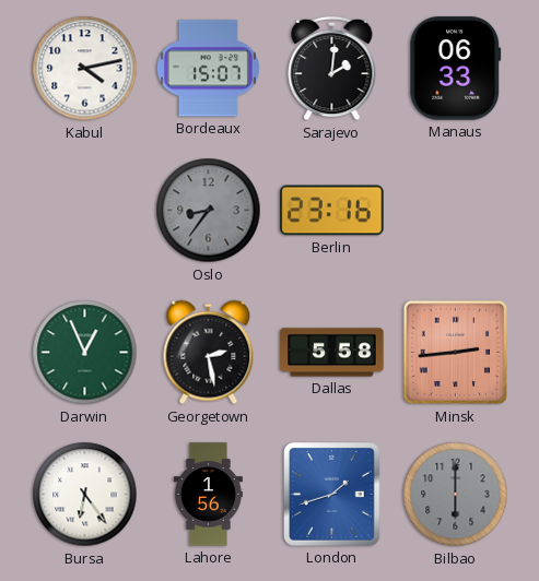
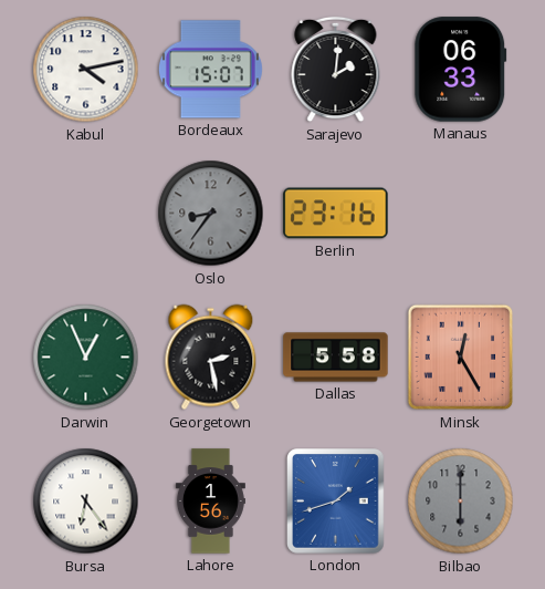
Minsk: 2:44 -> 12:25 (461, 358)
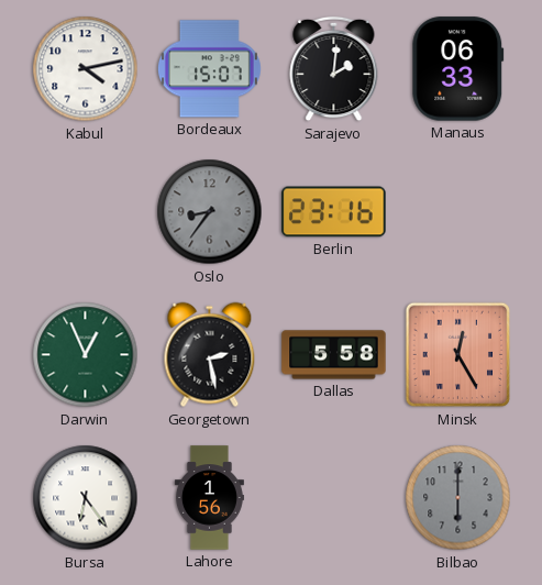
London: 1:42 -> none (336, 502)
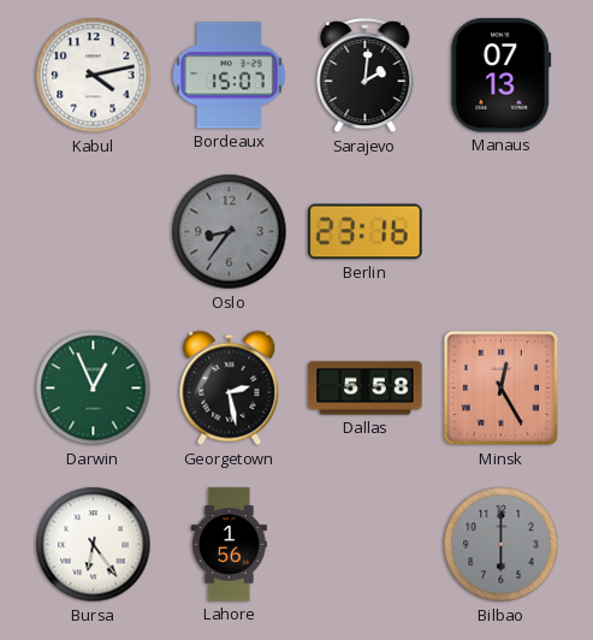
Manaus: 06:33 -> 07:13 (502, 76)
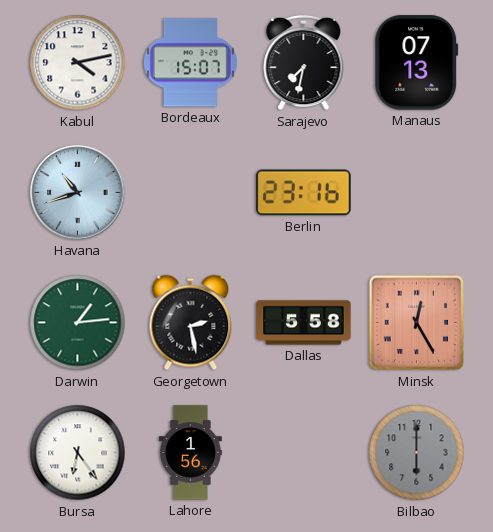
Sarajevo: 2:01 -> 7:32 (304, 63)
Havana: none -> 10:42 (78, 193)
Oslo: 8:36 -> none (230, 232)
Darwin: 12:56 -> 1:14 (78, 323)
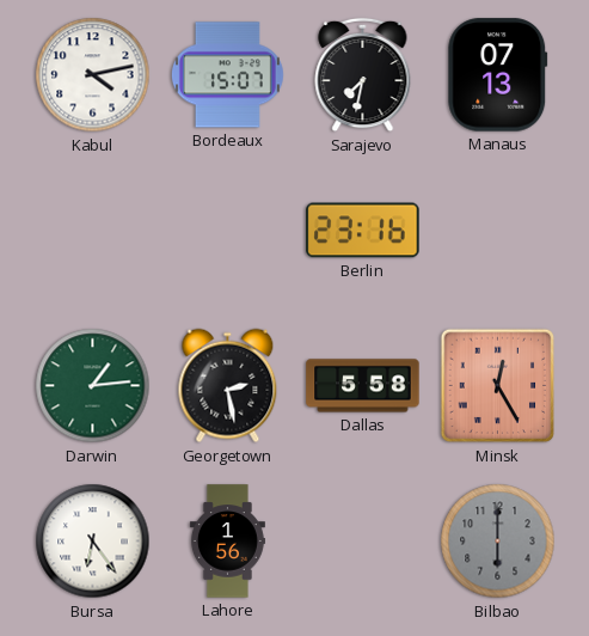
Havana: 10:42 -> none (78, 193)
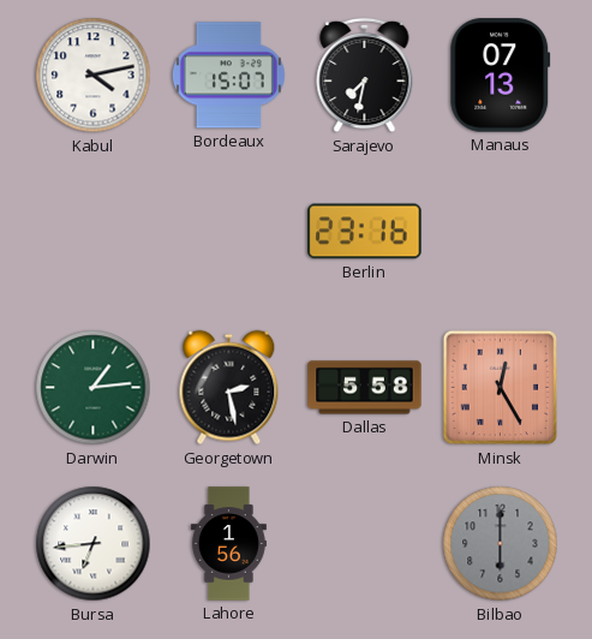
Bursa: 6:24 -> 6:44 (94, 544)
